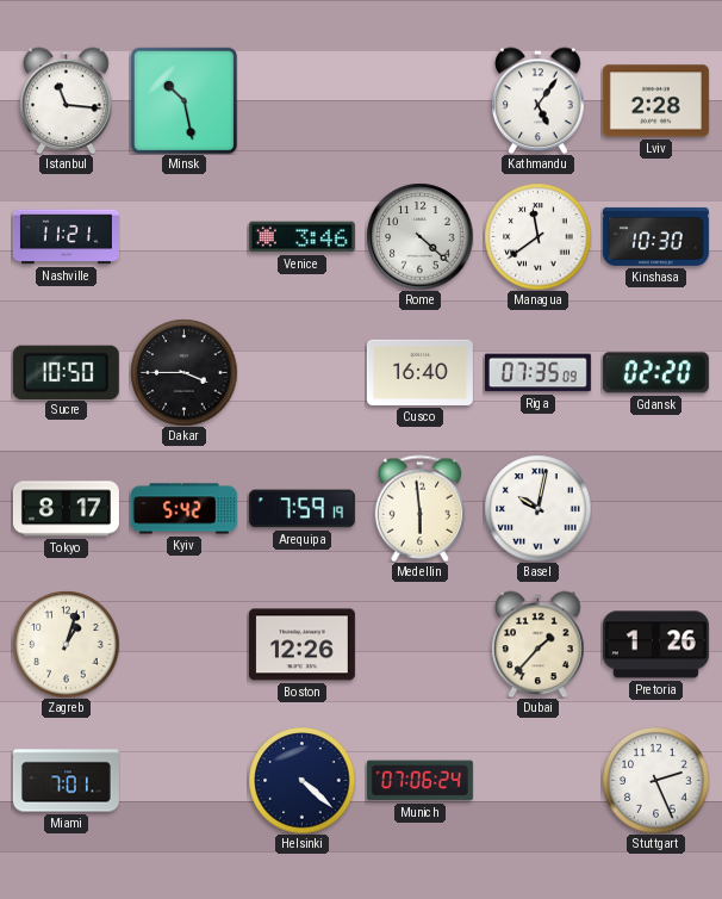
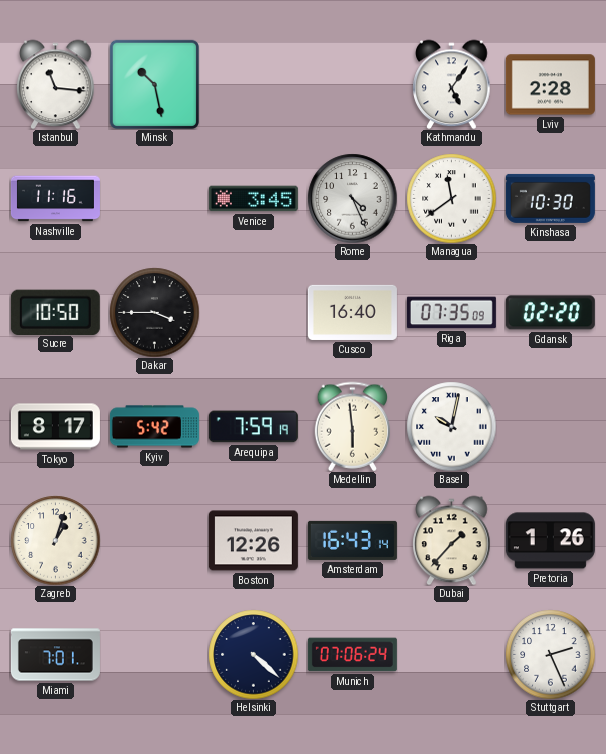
Nashville: 11:21 -> 11:16 (55, 199)
Venice: 3:46 -> 3:45 (253, 199)
Rome: 4:22 -> 4:26 (352, 198)
Amsterdam: none -> 16:43 (352, 540)
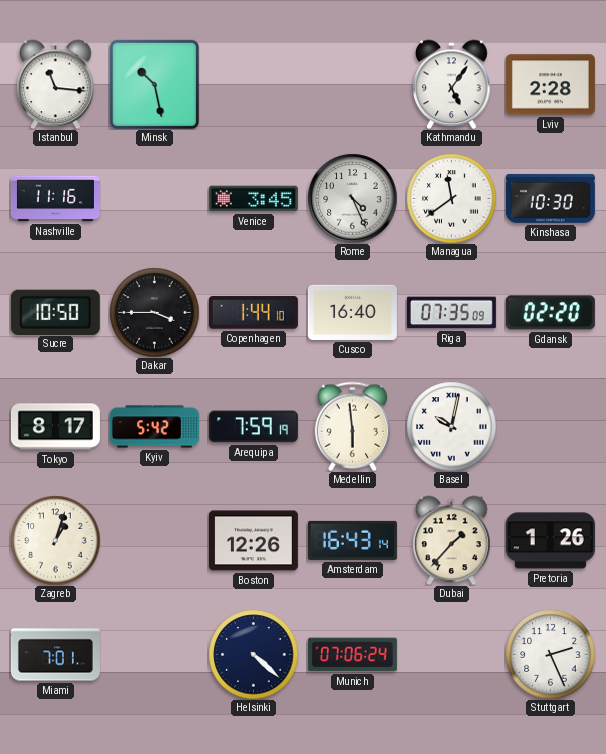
Copenhagen: none -> 1:44 (253, 313)
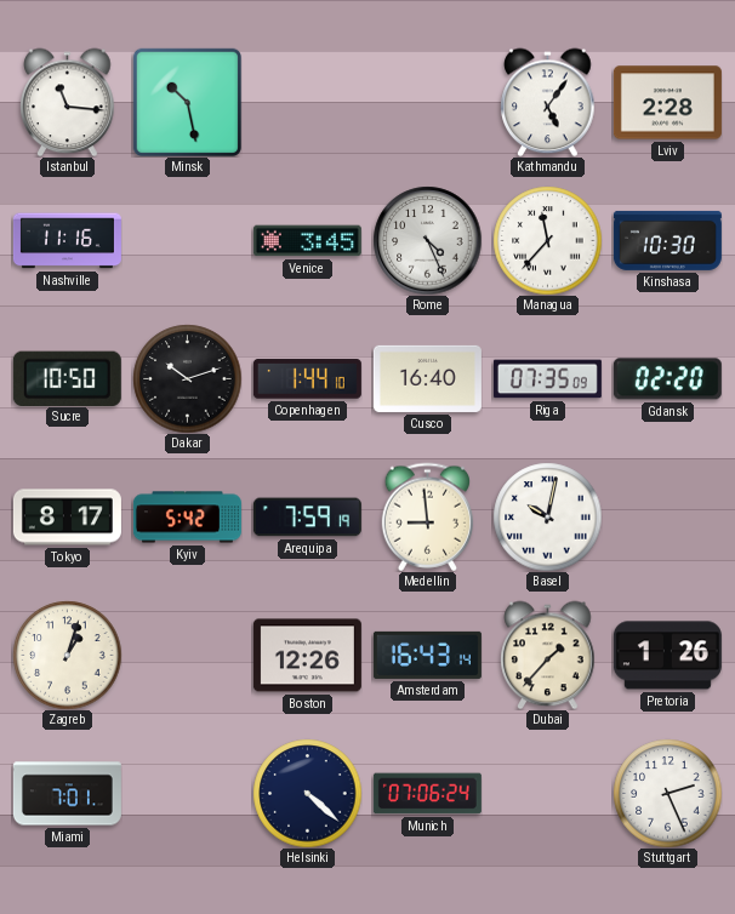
Managua: 11:39 -> 11:37 (547, 240)
Dakar: 3:45 -> 10:12 (187, 378)
Medellin: 5:59 -> 8:59 (427, 516)
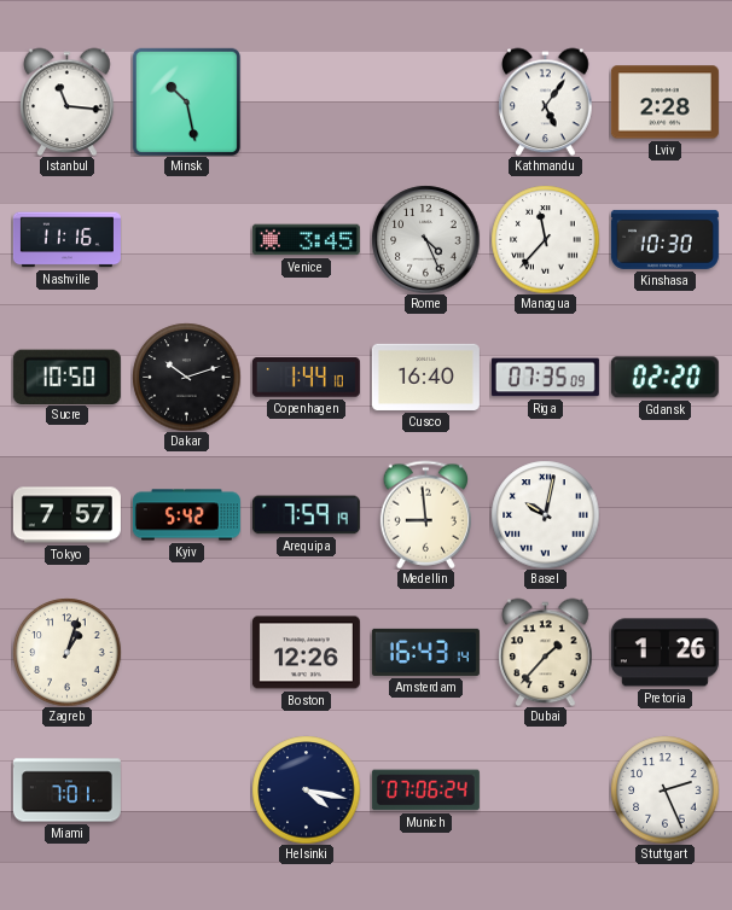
Tokyo: 8:17 -> 7:57 (66, 515)
Helsinki: 4:22 -> 4:17 (306, 789)
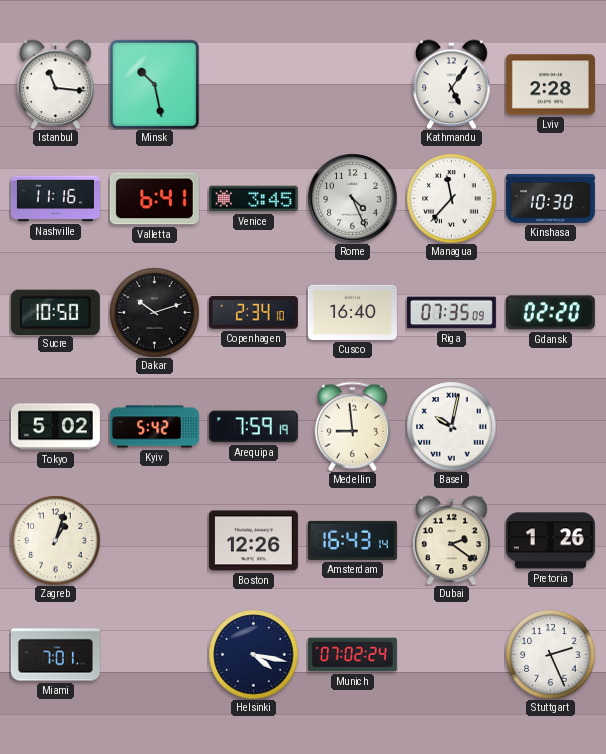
Valletta: none -> 6:41 (154, 199)
Copenhagen: 1:44 -> 2:34 (253, 313)
Tokyo: 7:57 -> 5:02 (55, 427)
Dubai: 1:37 -> 2:21 (452, 540)
Munich: 07:06 -> 07:02 (352, 655)
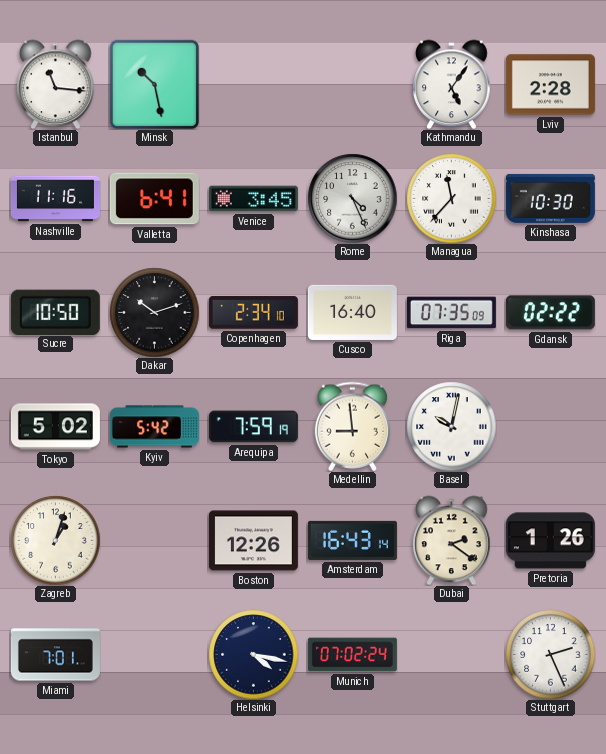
Gdansk: 02:20 -> 02:22 (550, 313)
